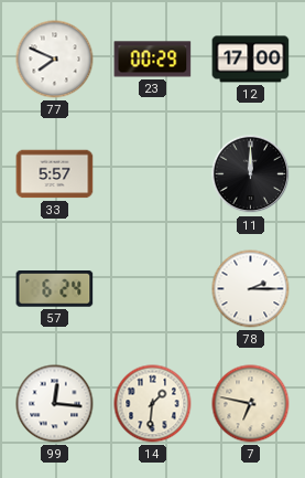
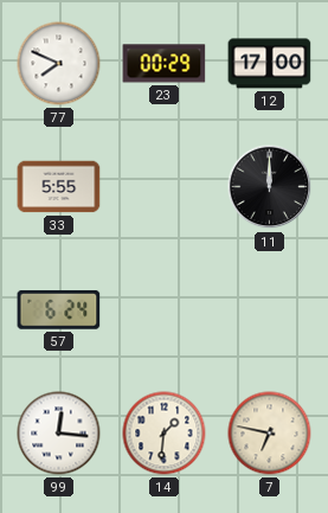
33: 5:57 -> 5:55 (59, 187)
78: 2:15 -> none (251, 289)
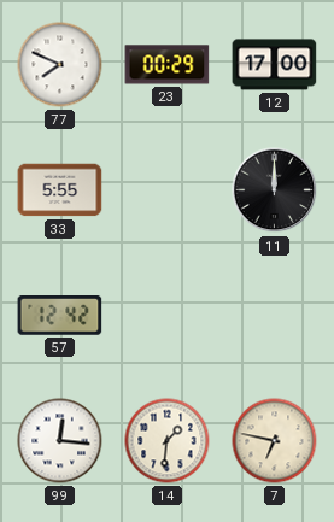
57: 6:24 -> 12:42 (60, 316)
